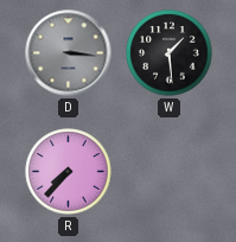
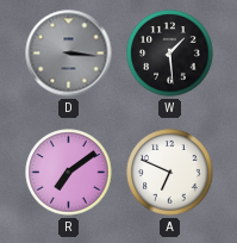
R: 7:37 -> 7:09 (69, 173)
A: none -> 6:49 (170, 173)
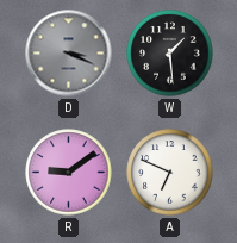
D: 3:16 -> 3:19 (69, 54)
R: 7:09 -> 9:09 (69, 173)
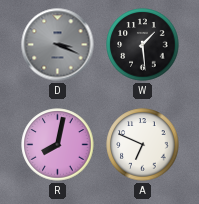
R: 9:09 -> 8:02 (58, 145)
